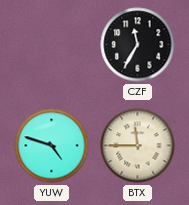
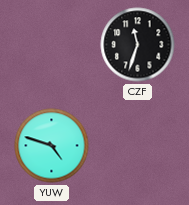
CZF: 11:35 -> 11:33 (138, 45)
BTX: 11:45 -> none (138, 146)
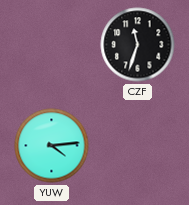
YUW: 4:48 -> 4:14 (52, 146)
